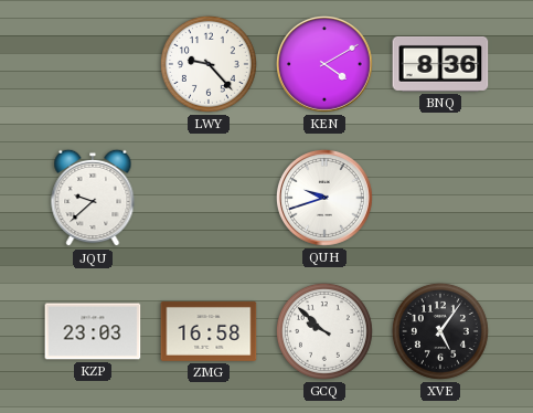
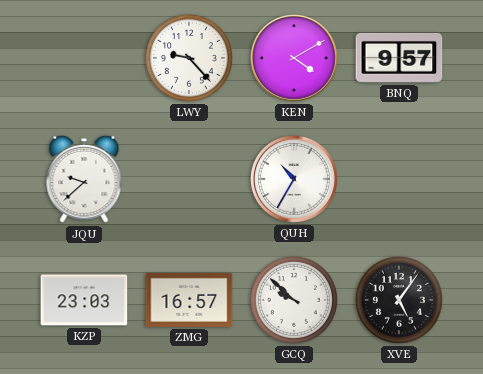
BNQ: 8:36 -> 9:57 (399, 58)
QUH: 9:42 -> 10:35 (294, 179)
ZMG: 16:58 -> 16:57 (189, 300)
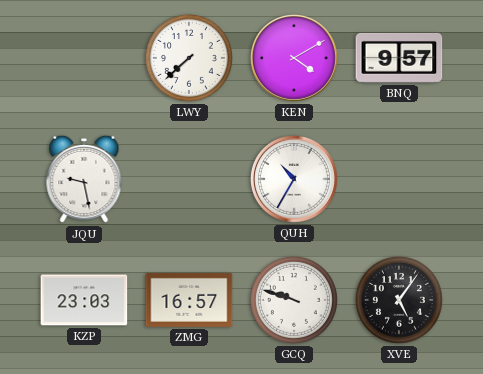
LWY: 9:23 -> 7:38 (189, 58)
JQU: 9:38 -> 9:28 (84, 179)
GCQ: 9:52 -> 9:48 (294, 300)
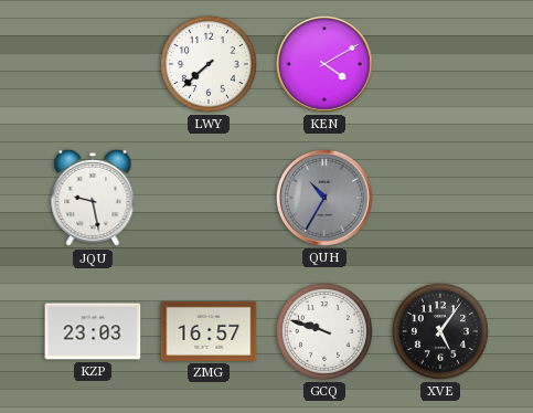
BNQ: 9:57 -> none (399, 58)
QUH dial: white -> grey (324, 198)
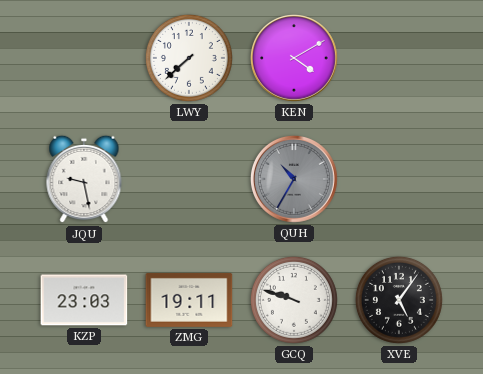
ZMG: 16:57 -> 19:11 (189, 300)
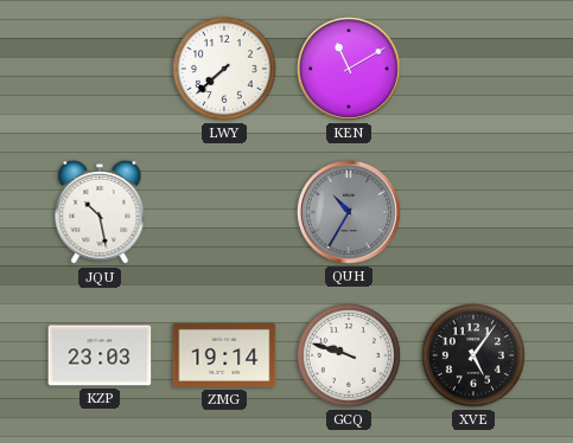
KEN: 4:10 -> 11:10 (349, 69)
JQU: 9:28 -> 10:28 (100, 212)
ZMG: 19:11 -> 19:14 (224, 355)
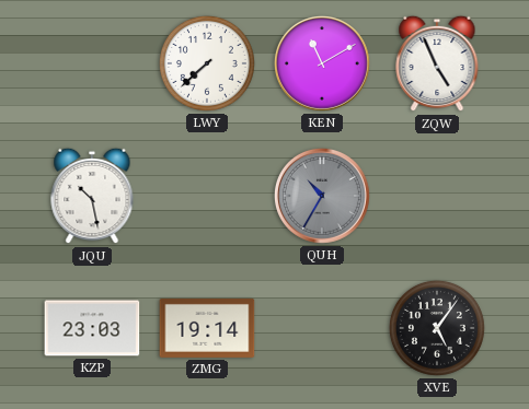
ZQW: none -> 4:56 (437, 63)
GCQ: 9:48 -> none (349, 355)
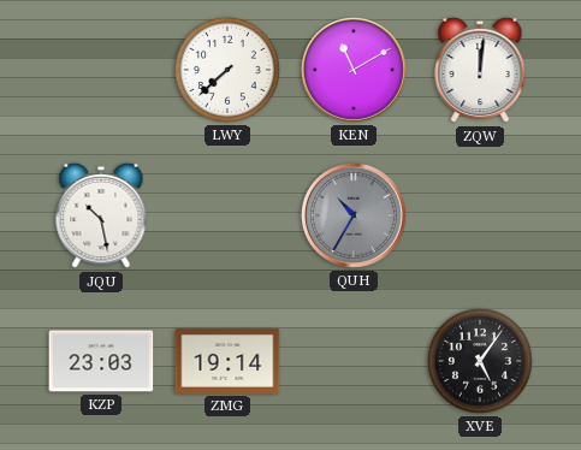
ZQW: 4:56 -> 12:01 (480, 70)
